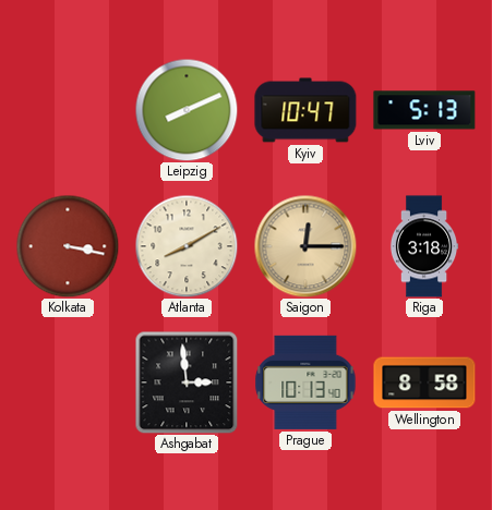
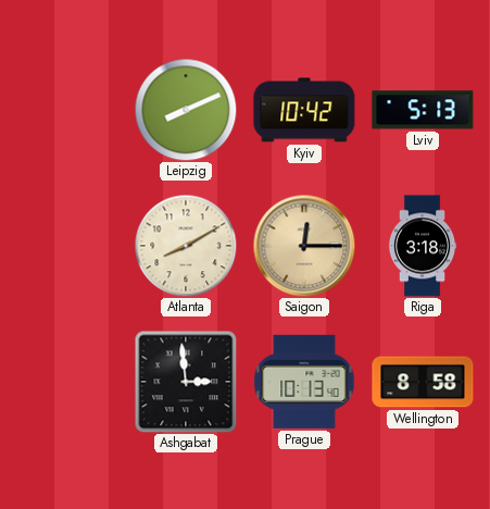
Kyiv: 10:47 -> 10:42 (304, 110)
Kolkata: 3:17 -> none (68, 246)
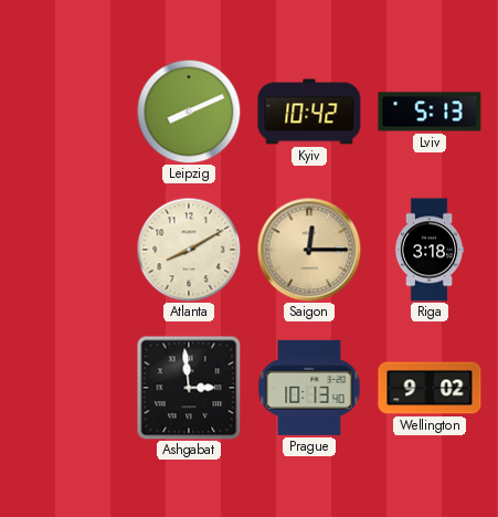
Wellington: 8:58 -> 9:02 (430, 388)
